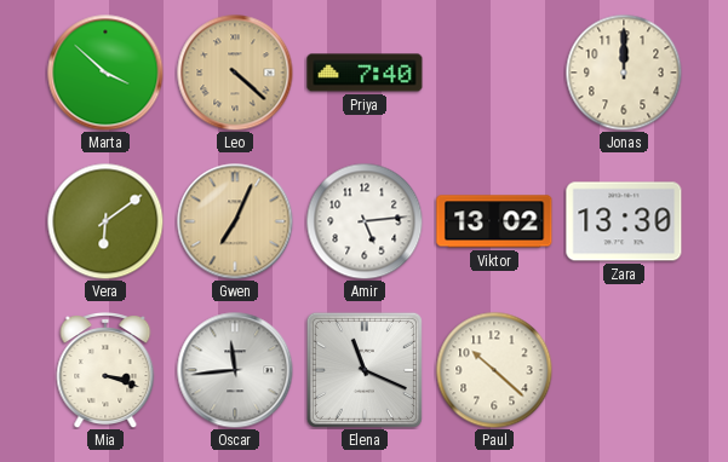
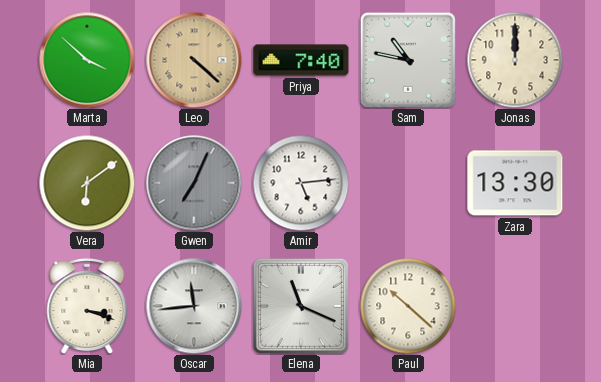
Sam: none -> 10:47 (408, 60)
Gwen dial: champagne -> grey (194, 183)
Viktor: 13:02 -> none (494, 221)
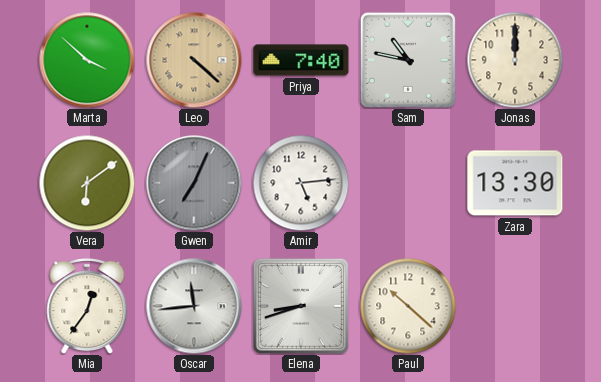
Mia: 3:18 -> 12:36 (87, 307)
Elena: 11:19 -> 8:42 (301, 306)
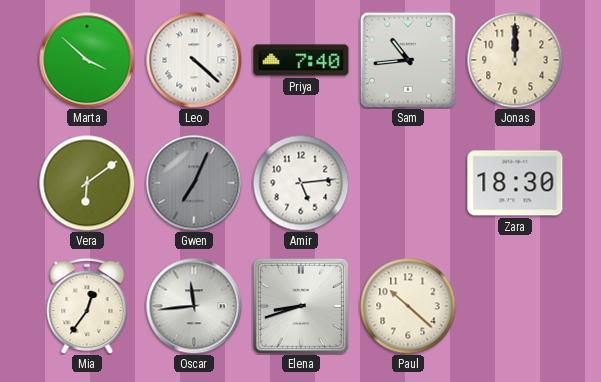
Leo dial: champagne -> white (194, 60)
Sam: 10:47 -> 10:44 (408, 60)
Zara: 13:30 -> 18:30 (515, 183)
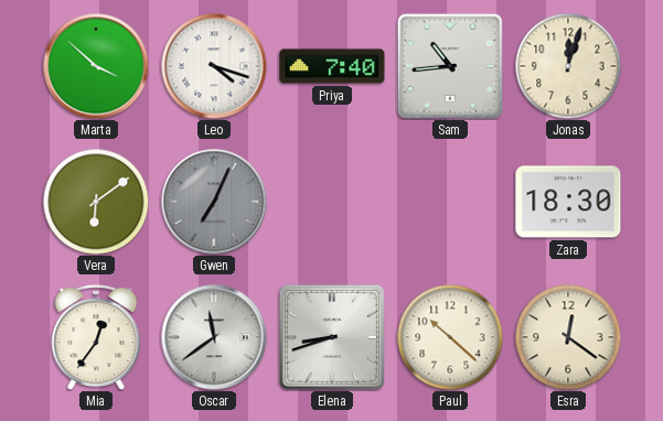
Leo: 4:22 -> 4:18 (214, 66)
Jonas: 12:00 -> 12:03 (568, 66)
Amir: 5:14 -> none (301, 183)
Oscar: 11:44 -> 11:39 (214, 337)
Esra: none -> 12:21 (568, 337)
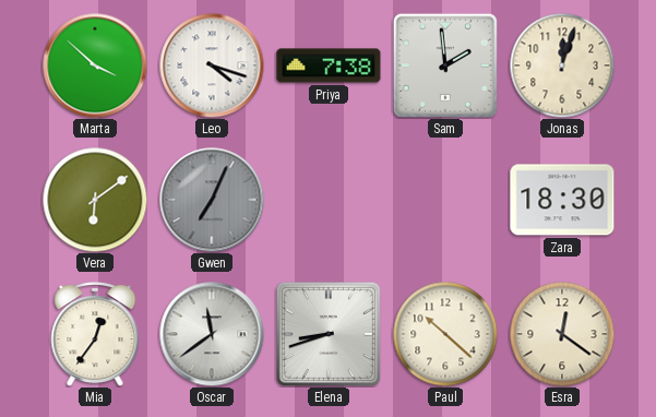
Priya: 7:40 -> 7:38 (329, 65)
Sam: 10:44 -> 1:59 (445, 65)
